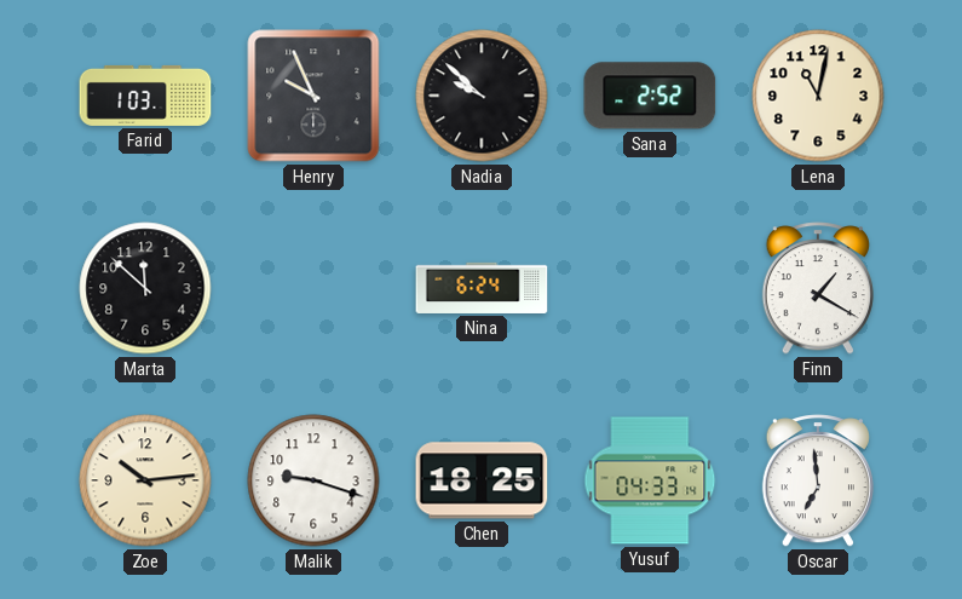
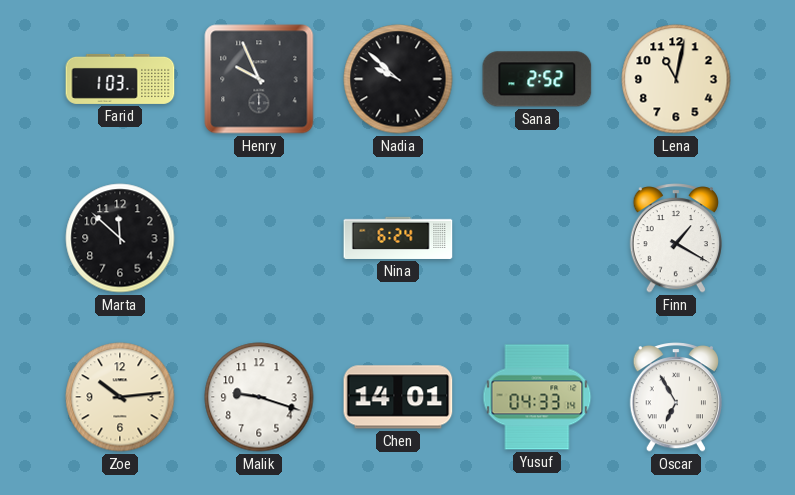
Chen: 18:25 -> 14:01 (398, 397)
Oscar: 6:59 -> 6:55 (676, 397)
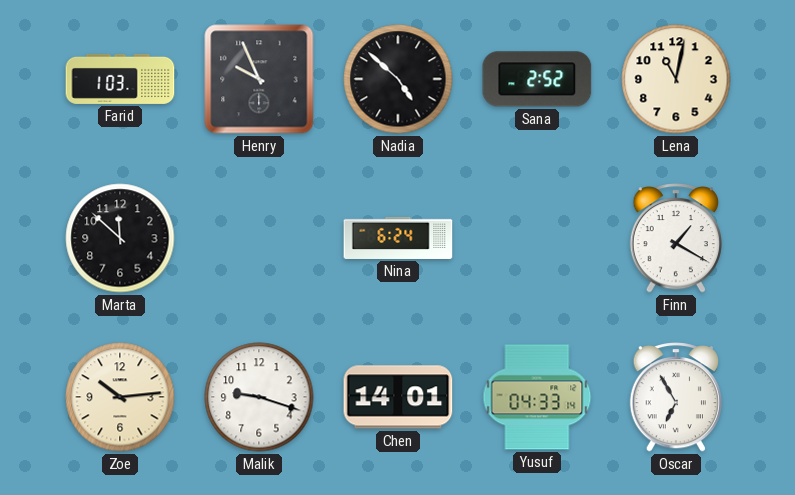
Nadia: 9:52 -> 4:52 (398, 79)
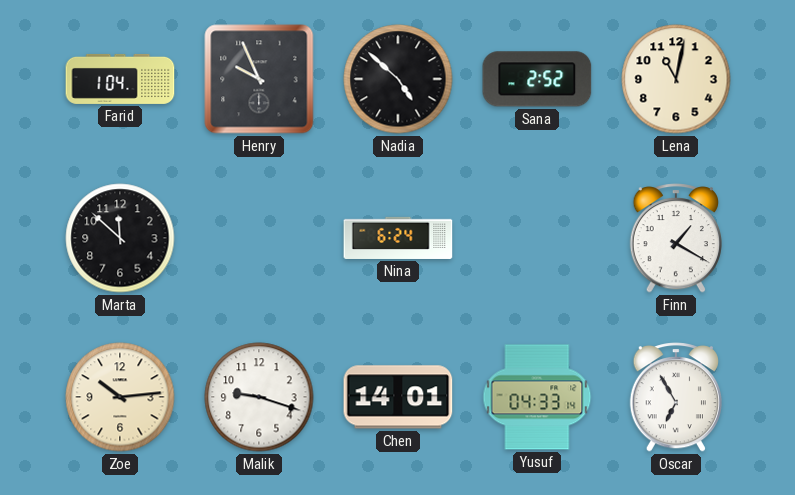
Farid: 1:03 -> 1:04 (120, 79)
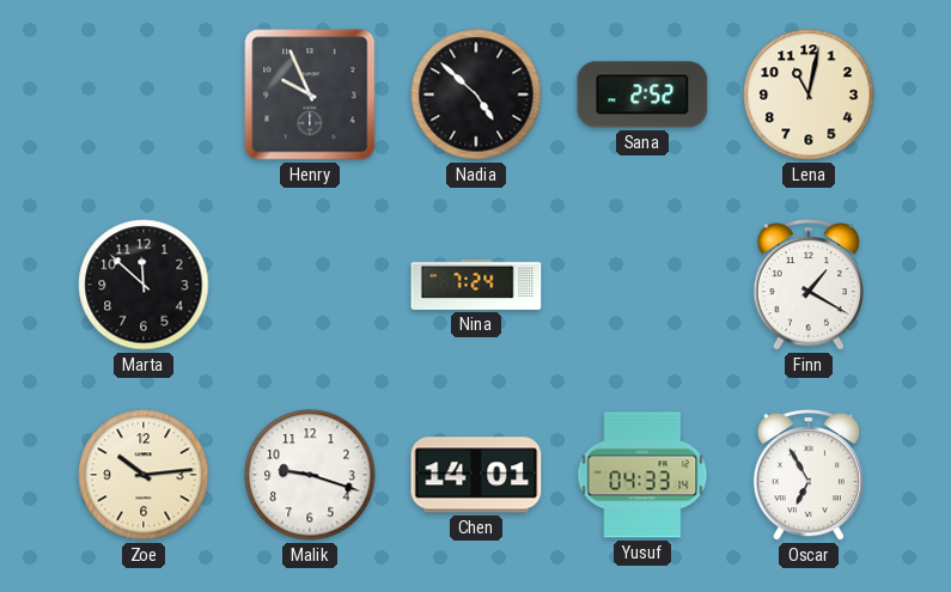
Farid: 1:04 -> none (120, 79)
Nina: 6:24 -> 7:24 (476, 285)
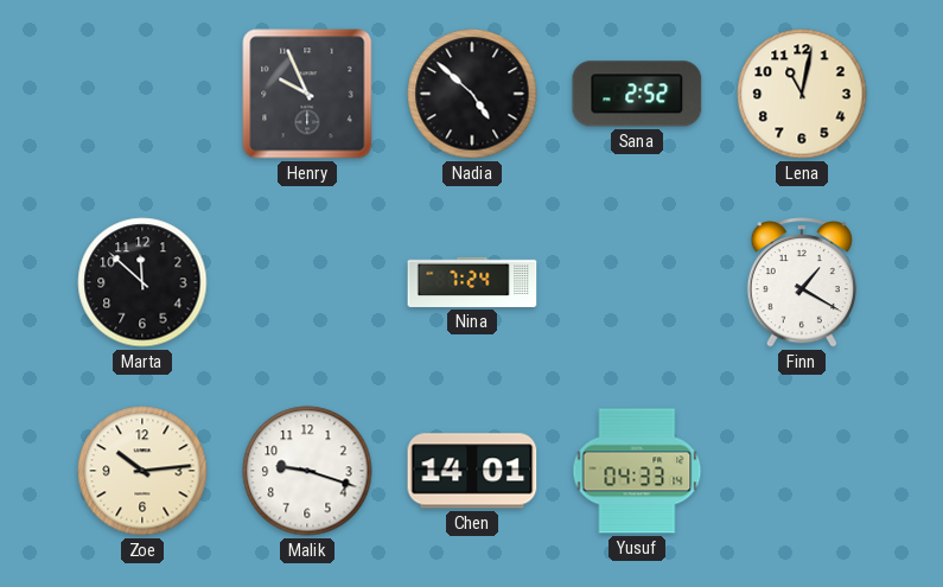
Oscar: 6:55 -> none (809, 475)
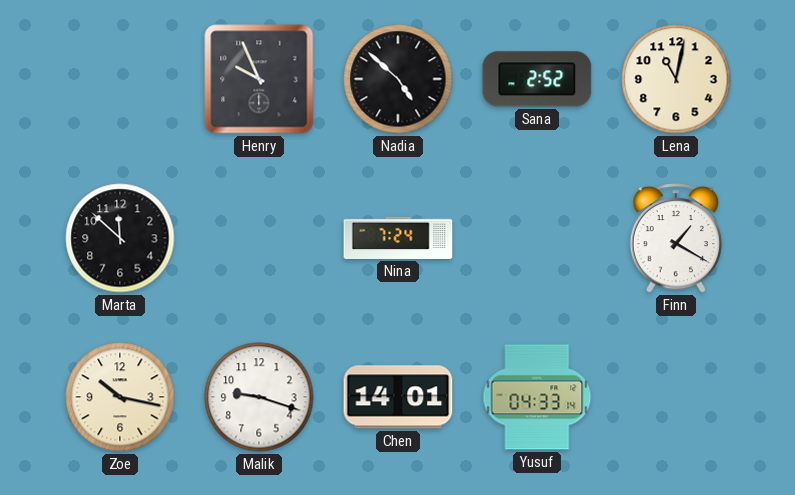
Zoe: 10:14 -> 10:17 (120, 397)
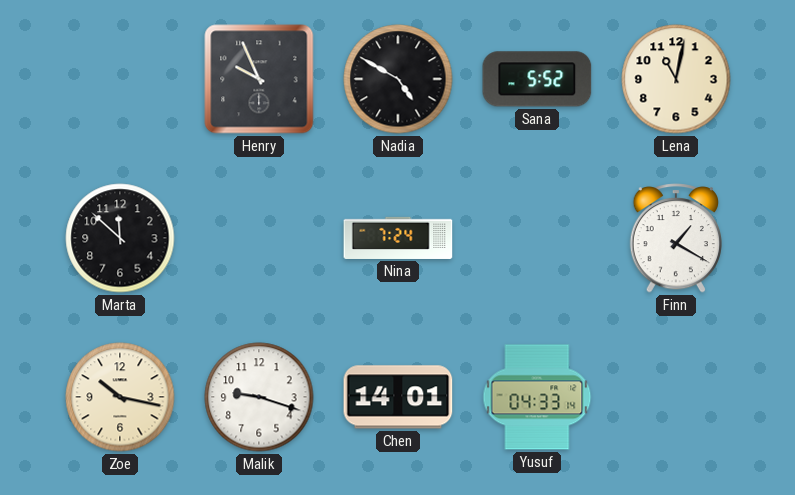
Nadia: 4:52 -> 4:50 (398, 79)
Sana: 2:52 -> 5:52 (537, 79)
